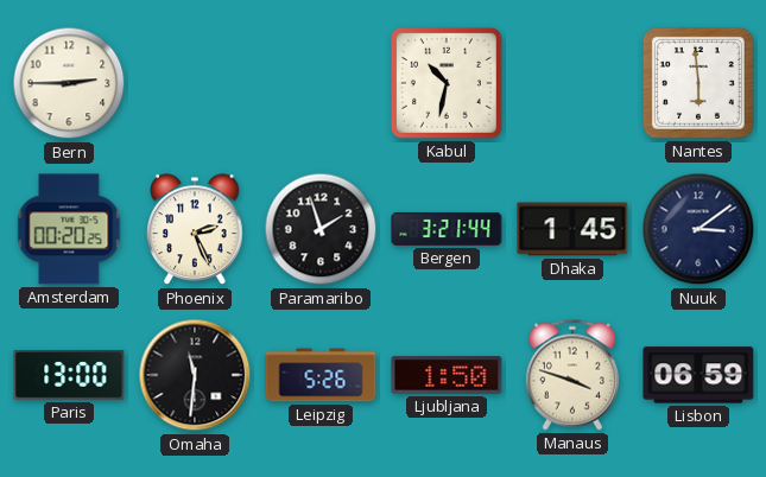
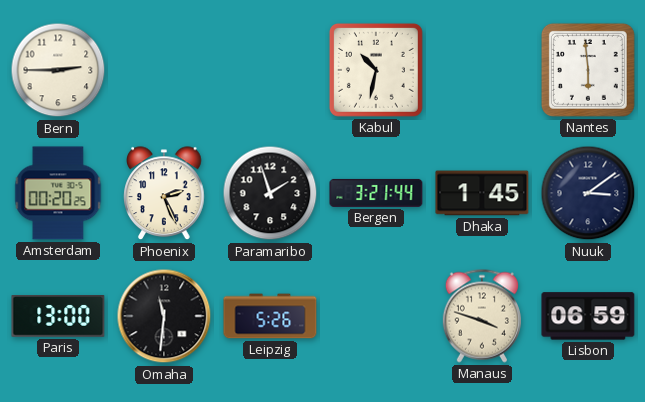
Ljubljana: 1:50 -> none (447, 375)
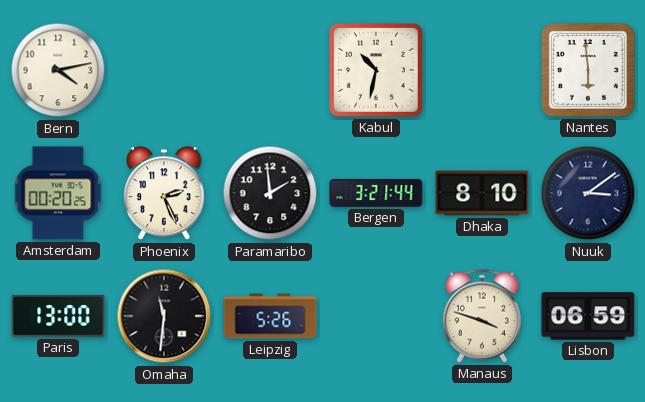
Bern: 2:45 -> 4:13 (58, 70)
Paramaribo: 1:57 -> 1:59 (270, 193)
Dhaka: 1:45 -> 8:10 (482, 193)
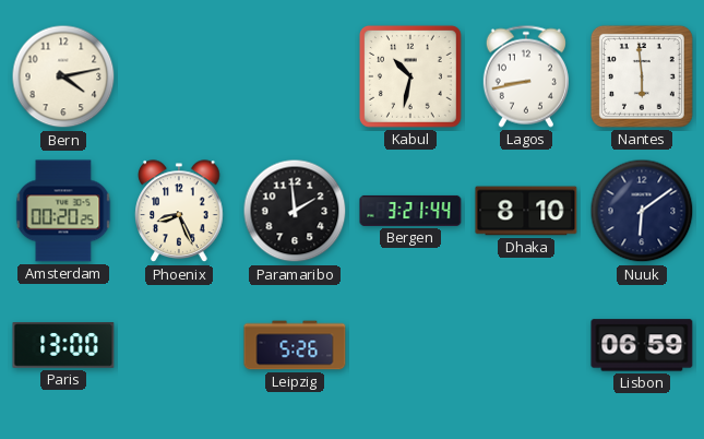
Lagos: none -> 8:43 (526, 76)
Phoenix: 2:26 -> 8:26 (179, 212)
Nuuk: 3:09 -> 6:09 (642, 211)
Omaha: 11:31 -> none (164, 316)
Manaus: 3:48 -> none (482, 316)
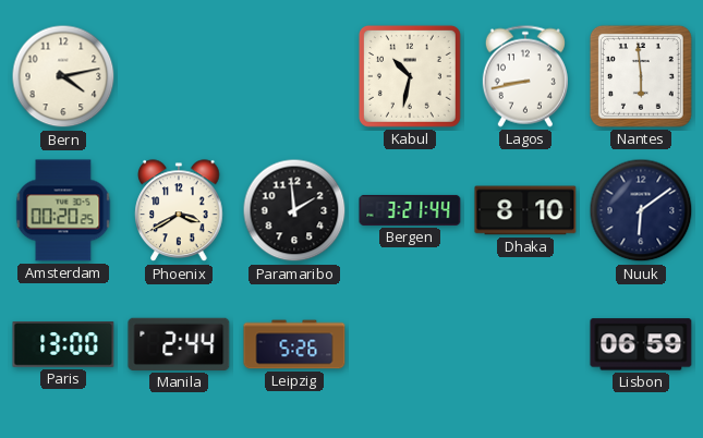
Phoenix: 8:26 -> 3:40 (179, 211)
Manila: none -> 2:44 (179, 344)
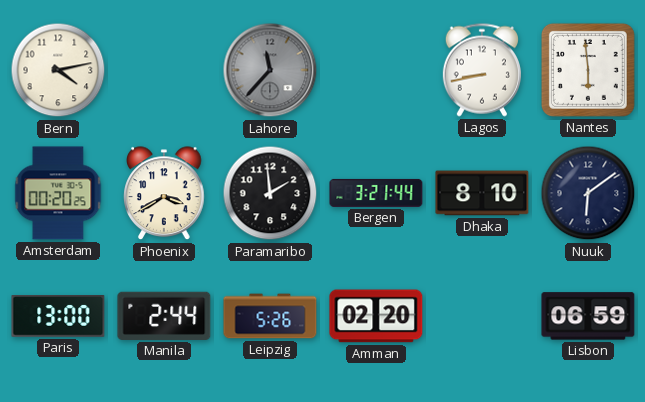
Lahore: none -> 11:37 (270, 70)
Kabul: 10:32 -> none (410, 76)
Amman: none -> 02:20 (376, 316)
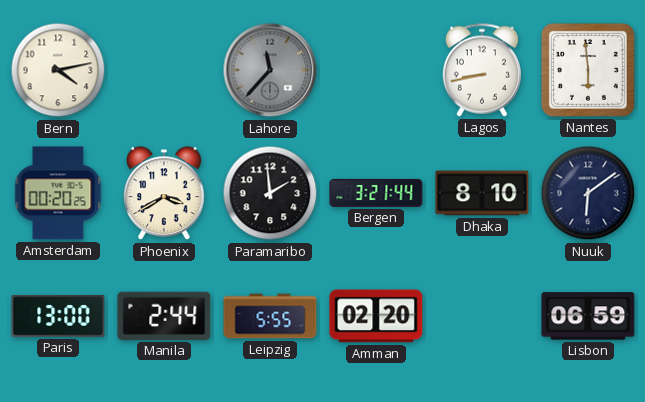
Leipzig: 5:26 -> 5:55 (270, 316)
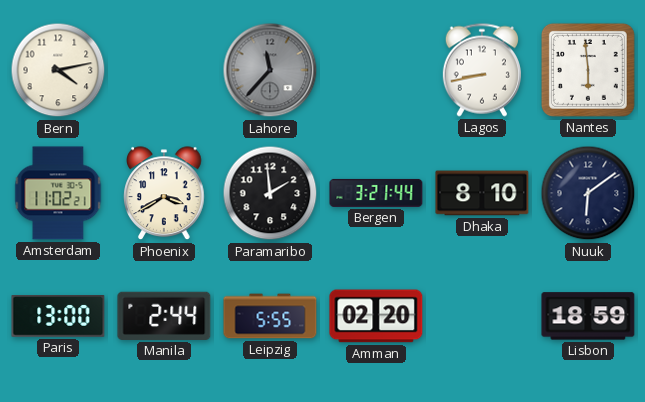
Amsterdam: 00:20 -> 11:02 (58, 193)
Lisbon: 06:59 -> 18:59 (588, 316)
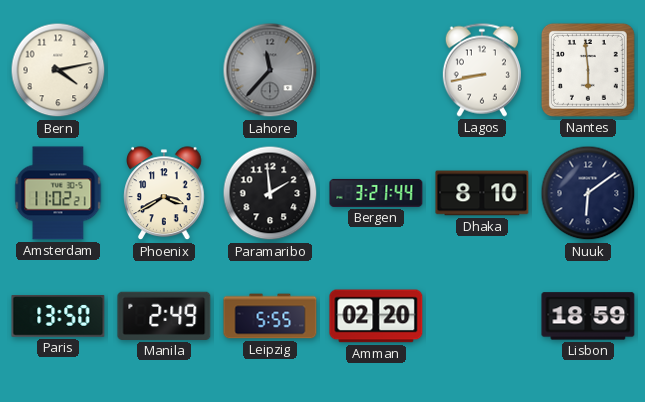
Paris: 13:00 -> 13:50 (58, 317)
Manila: 2:44 -> 2:49 (164, 316)
